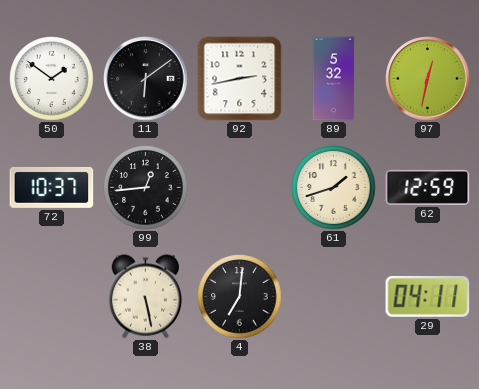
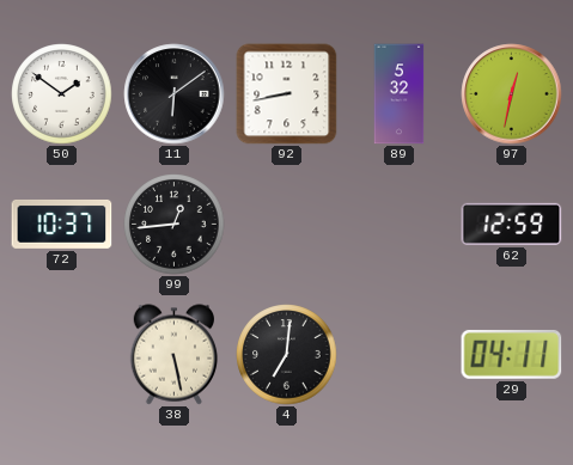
92: 2:43 -> 8:43 (287, 94)
61: 1:42 -> none (334, 188)
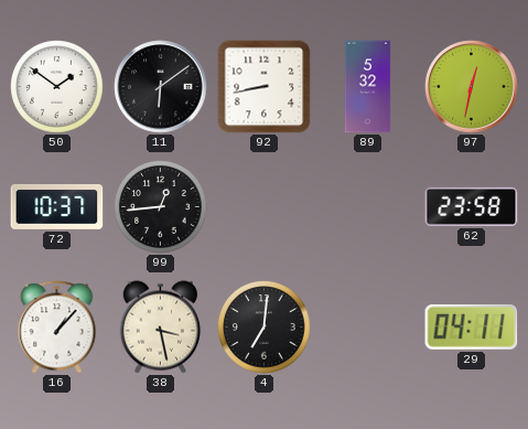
62: 12:59 -> 23:58 (472, 206)
16: none -> 1:07 (57, 328)
38: 5:28 -> 3:28 (161, 328)
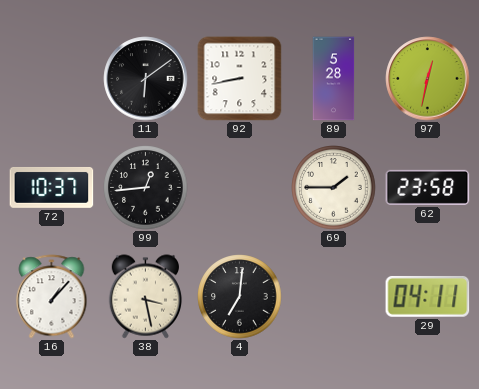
50: 1:51 -> none (57, 87)
89: 5:32 -> 5:28 (334, 79)
69: none -> 1:45 (334, 188)
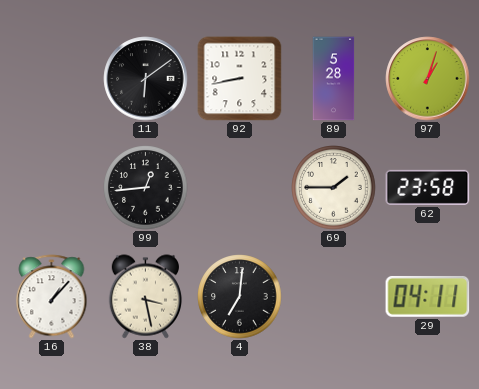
97: 12:32 -> 1:03 (428, 79)
72: 10:37 -> none (52, 187)
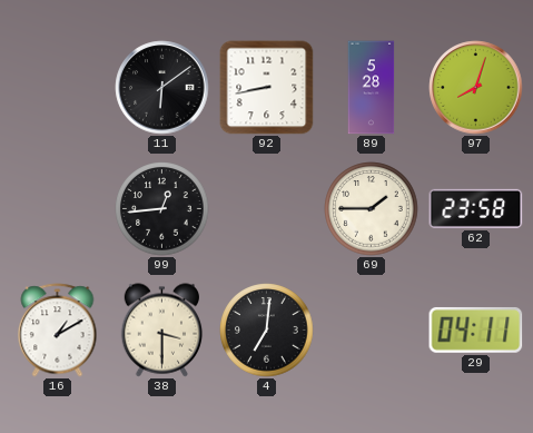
97: 1:03 -> 8:03 (476, 88)
16: 1:07 -> 1:10 (58, 331)
38: 3:28 -> 3:30 (162, 331)
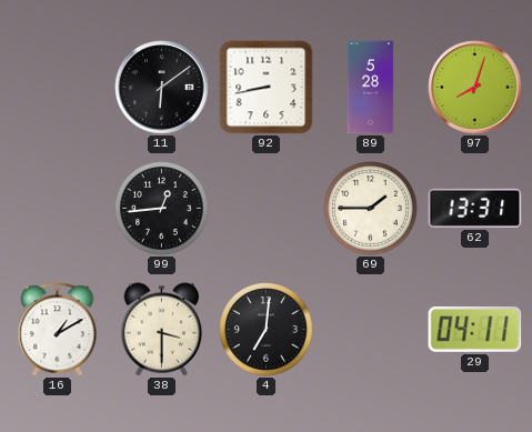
62: 23:58 -> 13:31 (475, 208)
